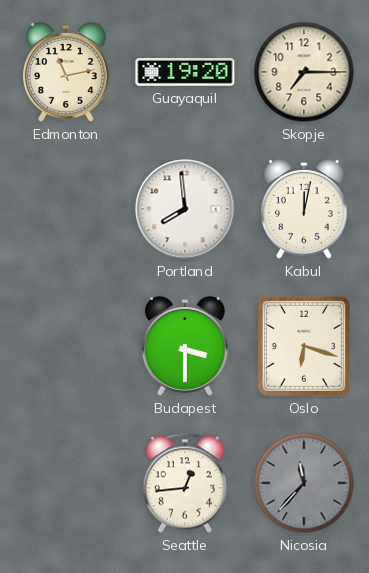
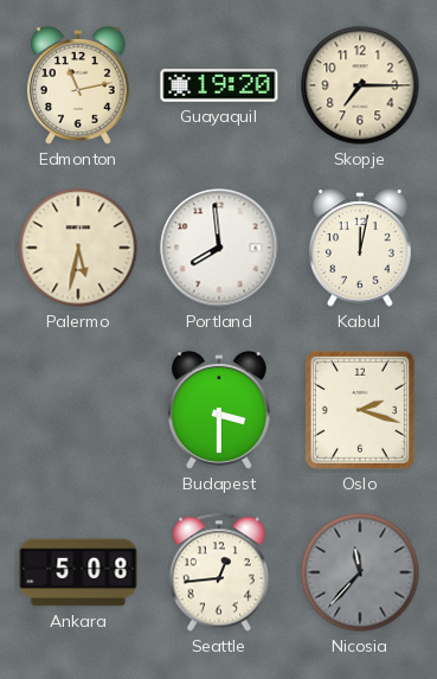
Palermo: none -> 5:32 (78, 248)
Oslo: 6:18 -> 2:18 (360, 410)
Ankara: none -> 5:08 (78, 572)
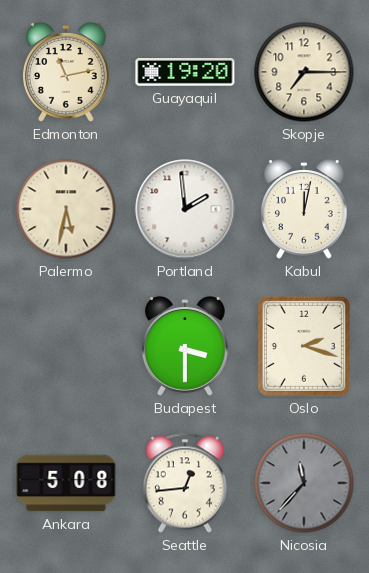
Portland: 7:59 -> 1:59 (185, 209)
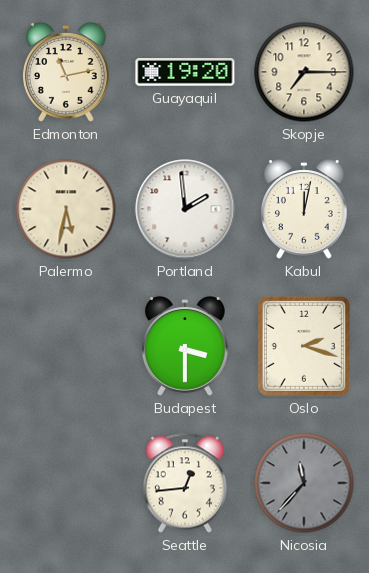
Ankara: 5:08 -> none (66, 483)
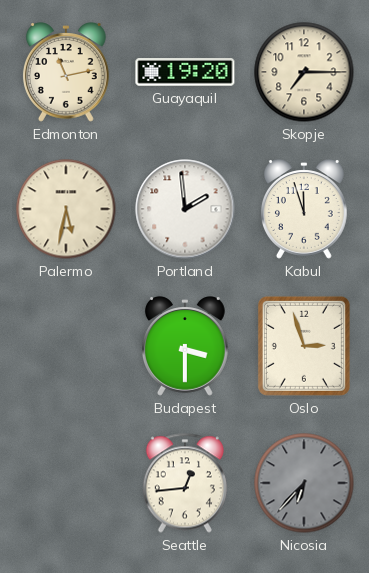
Kabul: 12:02 -> 11:57 (304, 209)
Oslo: 2:18 -> 2:57 (304, 346)
Nicosia: 11:37 -> 6:37 (304, 483)
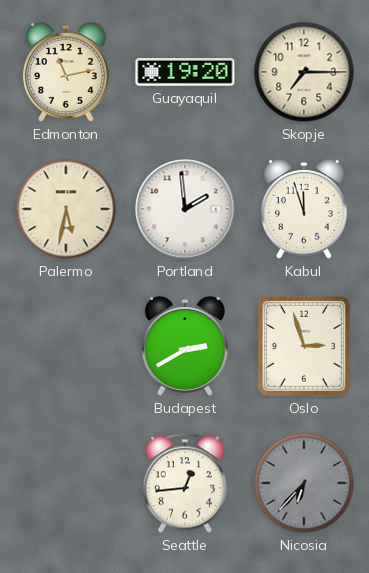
Budapest: 3:30 -> 2:40 (185, 346)
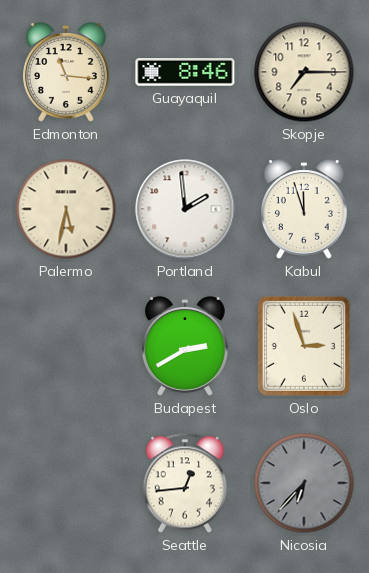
Edmonton: 11:13 -> 11:16 (66, 72)
Guayaquil: 19:20 -> 8:46 (185, 72)
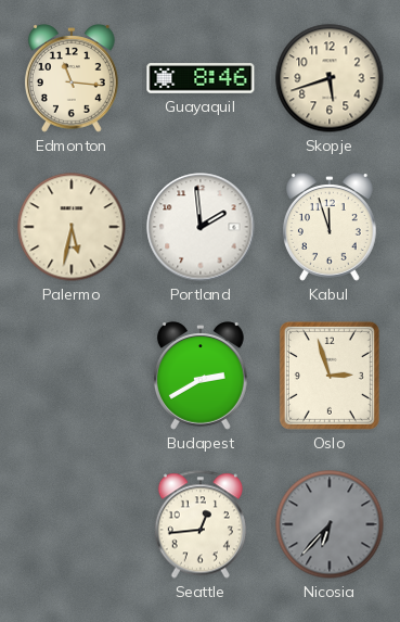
Skopje: 7:15 -> 5:42 (330, 78)
